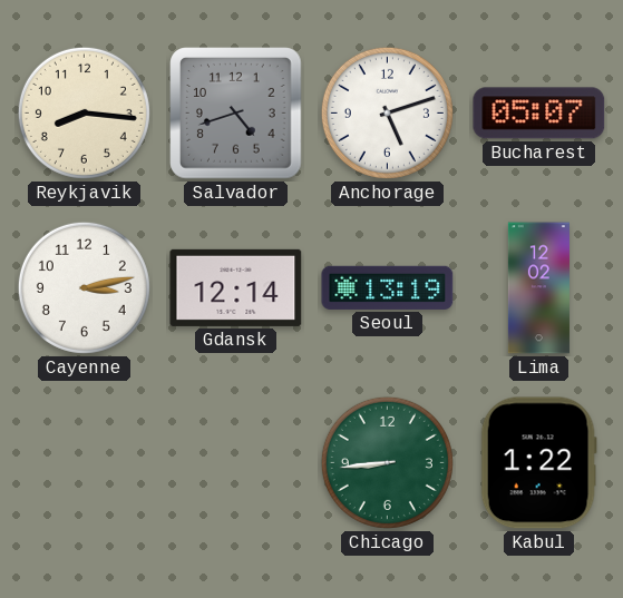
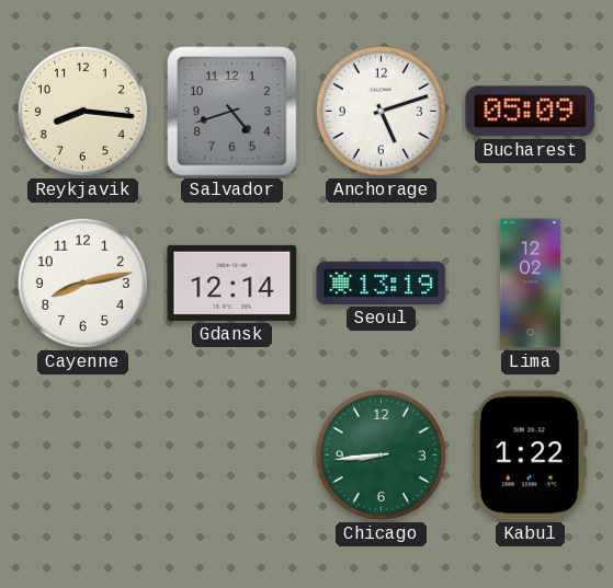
Bucharest: 05:07 -> 05:09 (531, 112)
Cayenne: 3:13 -> 8:13 (82, 283)
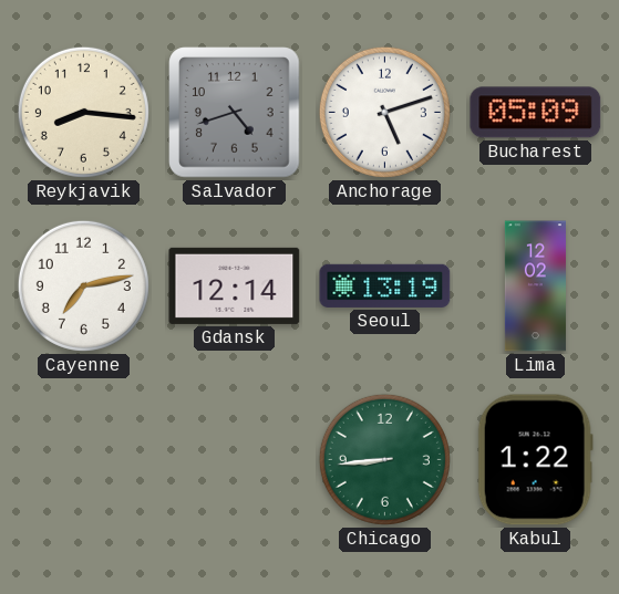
Cayenne: 8:13 -> 7:13 (83, 285)
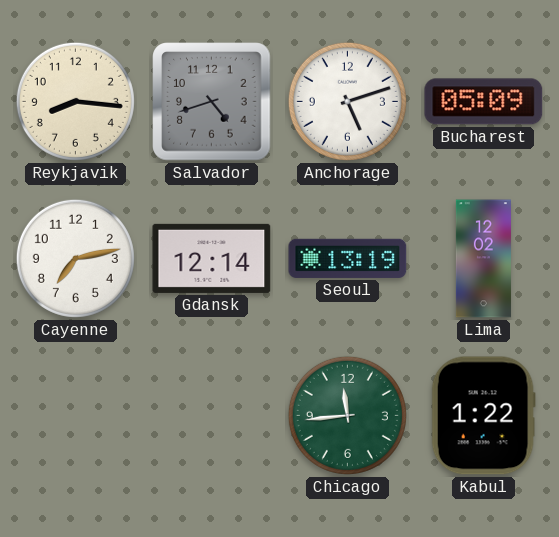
Chicago: 8:44 -> 11:44 (347, 415)
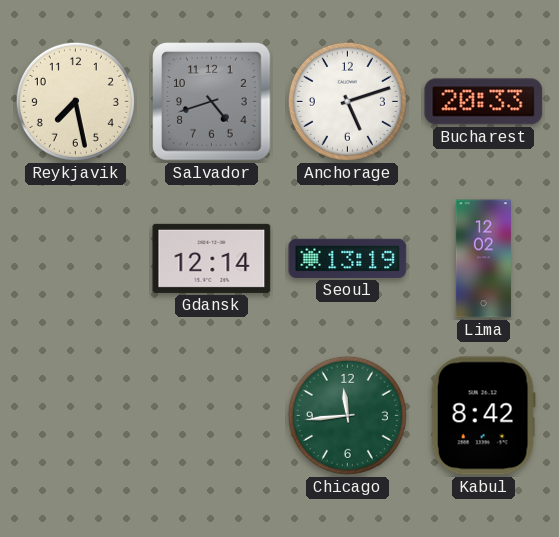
Reykjavik: 8:16 -> 7:28 (75, 101)
Bucharest: 05:09 -> 20:33 (484, 102)
Cayenne: 7:13 -> none (75, 258)
Kabul: 1:22 -> 8:42 (483, 416)
